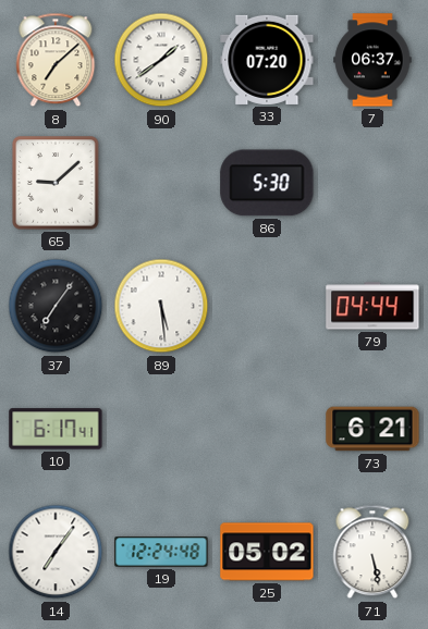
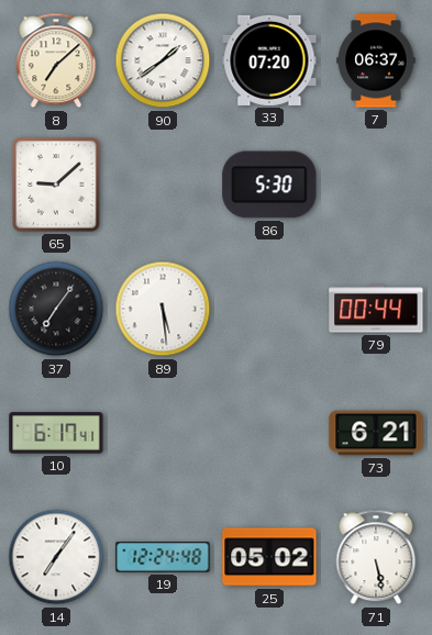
79: 04:44 -> 00:44 (376, 309)
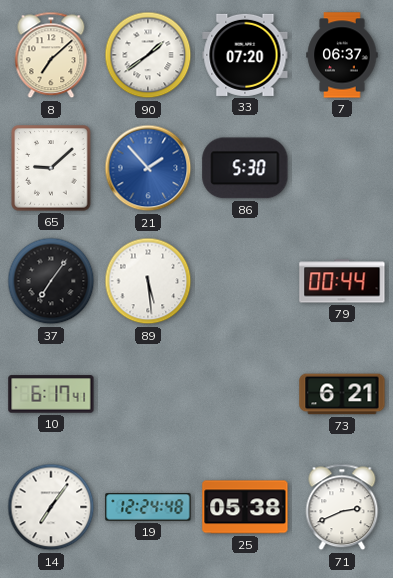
21: none -> 1:53 (148, 168)
25: 05:02 -> 05:38 (245, 507)
71: 5:28 -> 2:41 (342, 507)
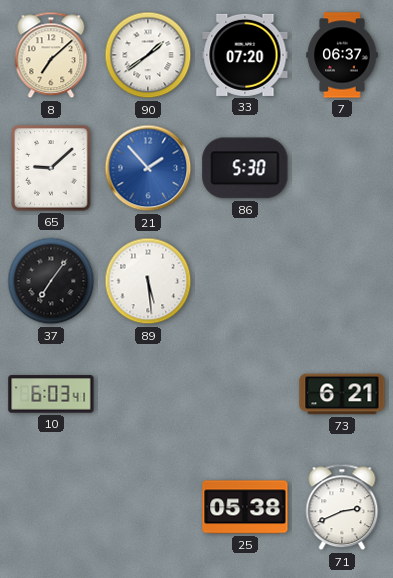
79: 00:44 -> none (342, 281)
10: 6:17 -> 6:03 (51, 394)
14: 7:06 -> none (51, 507)
19: 12:24 -> none (148, 507)
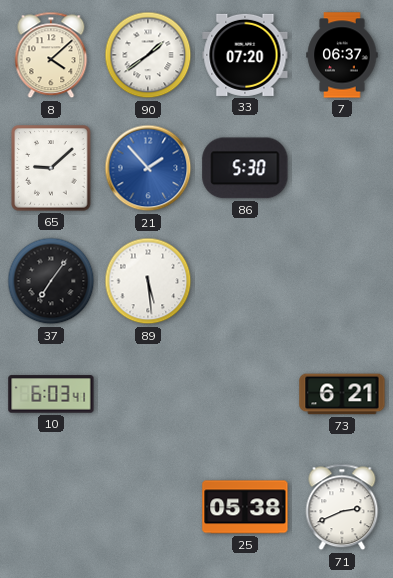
8: 7:08 -> 4:08 (51, 55)
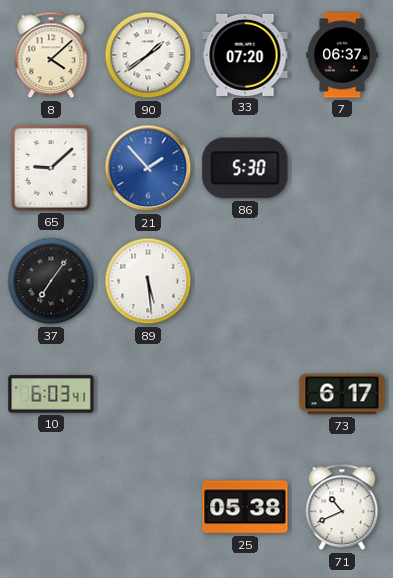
73: 6:21 -> 6:17 (342, 394)
71: 2:41 -> 10:41 (342, 507)
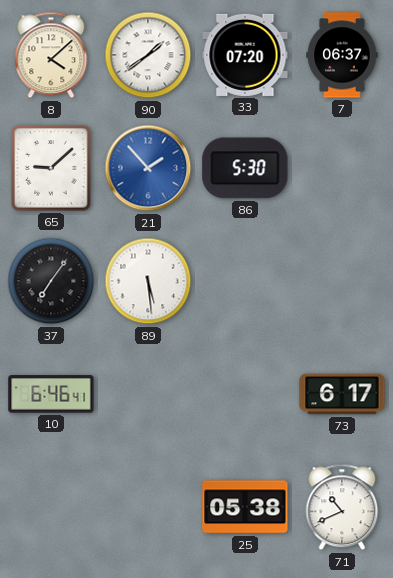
10: 6:03 -> 6:46 (51, 394)
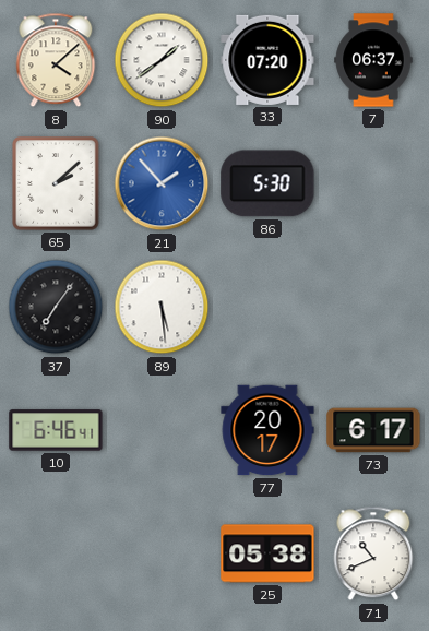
65: 9:08 -> 2:08 (56, 183)
77: none -> 20:17 (267, 430)
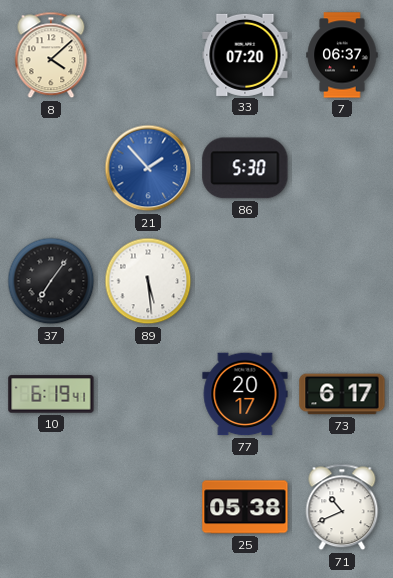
90: 1:39 -> none (162, 60)
65: 2:08 -> none (56, 183)
10: 6:46 -> 6:19 (51, 394)
